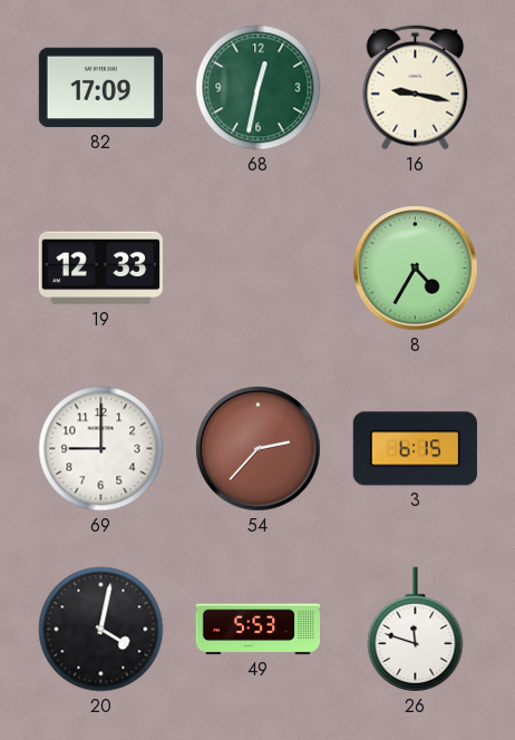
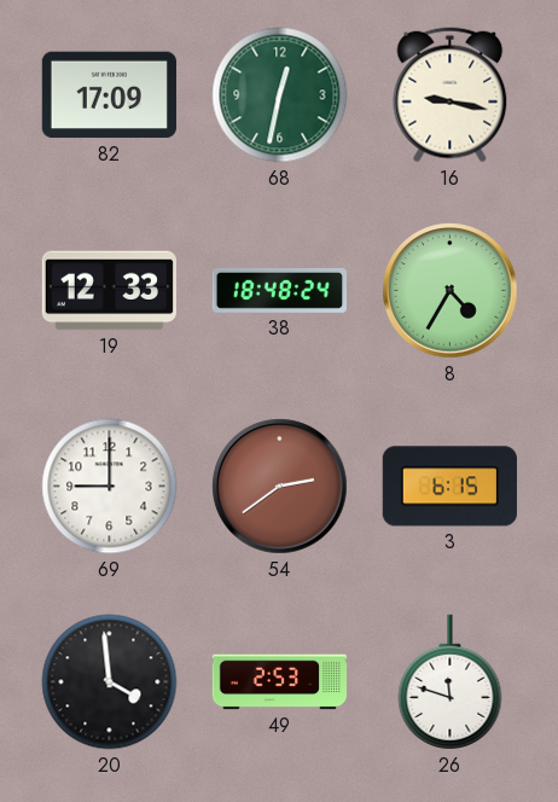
38: none -> 18:48 (279, 290)
54: 2:37 -> 2:39 (280, 487)
20: 4:02 -> 3:59 (110, 682)
49: 5:53 -> 2:53 (279, 682)
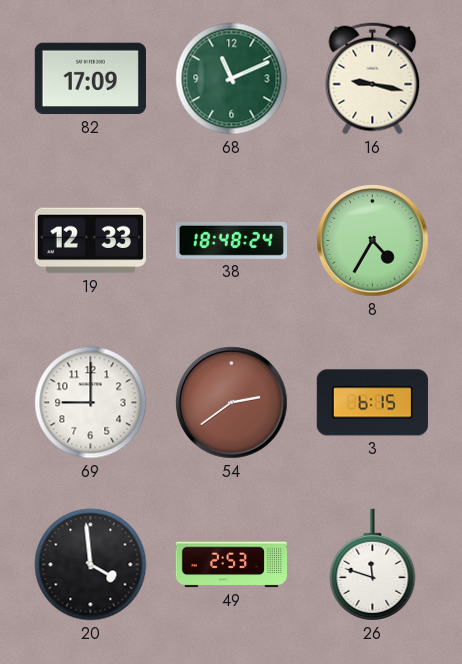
68: 12:32 -> 11:11 (232, 79)
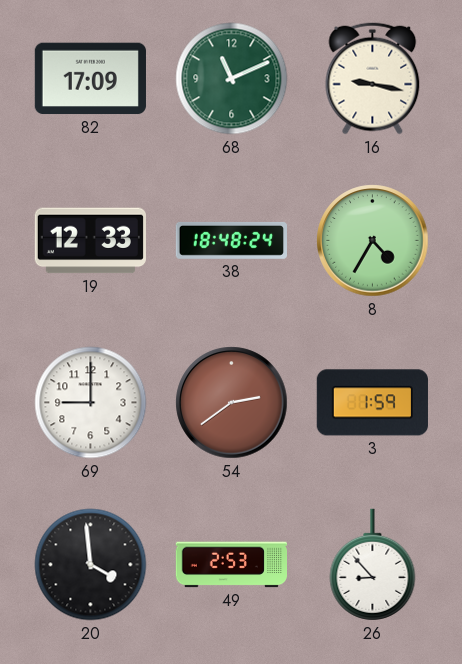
3: 6:15 -> 1:59 (372, 403)
26: 11:48 -> 8:53 (373, 565)
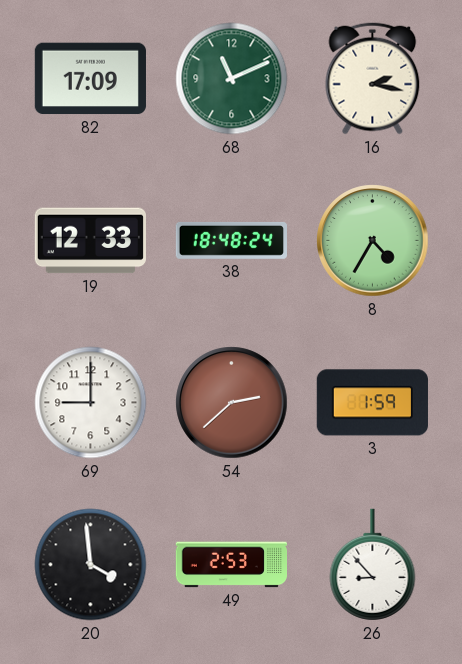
16: 9:17 -> 2:17 (373, 79)
54: 2:39 -> 2:38 (232, 403)
